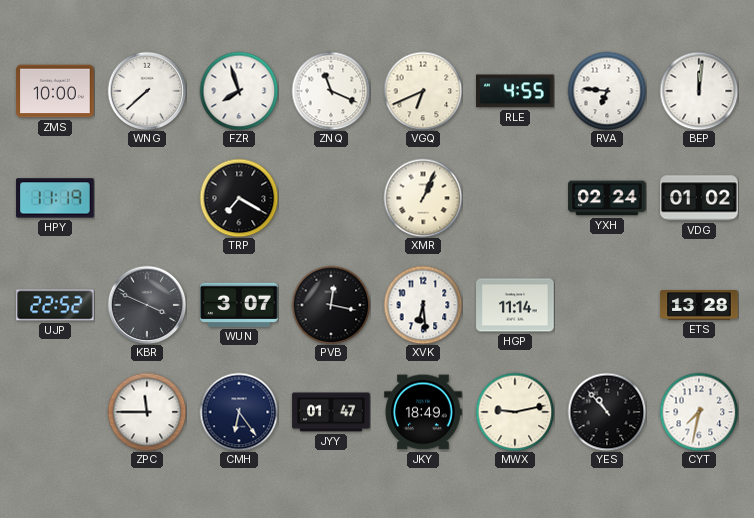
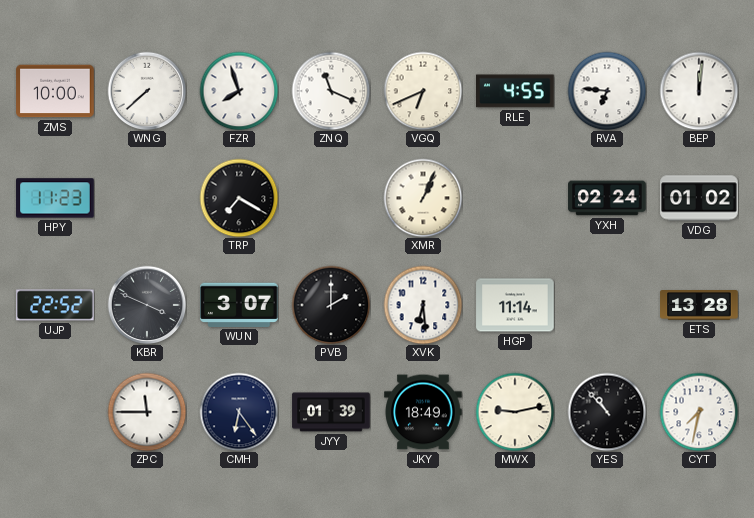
HPY: 11:19 -> 11:23 (55, 198)
PVB: 12:17 -> 2:00 (331, 305)
JYY: 01:47 -> 01:39 (331, 412)
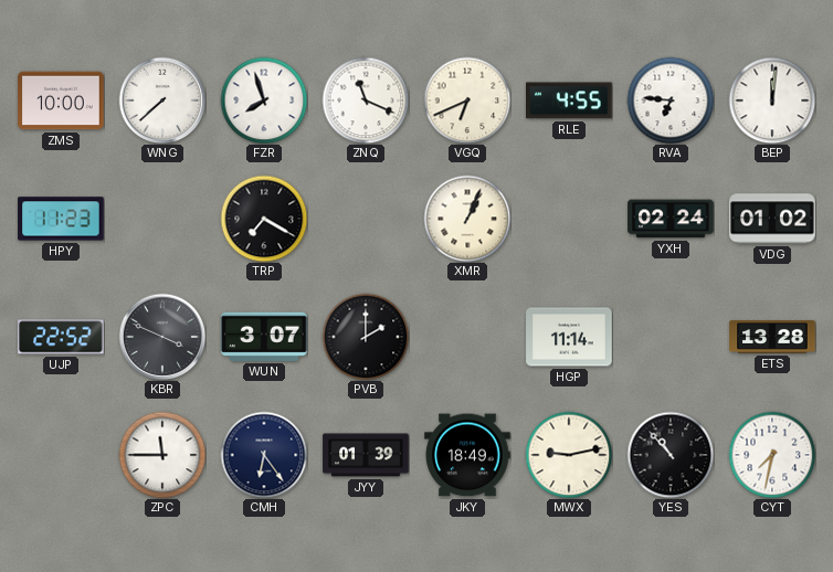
XVK: 6:29 -> none (423, 305)
